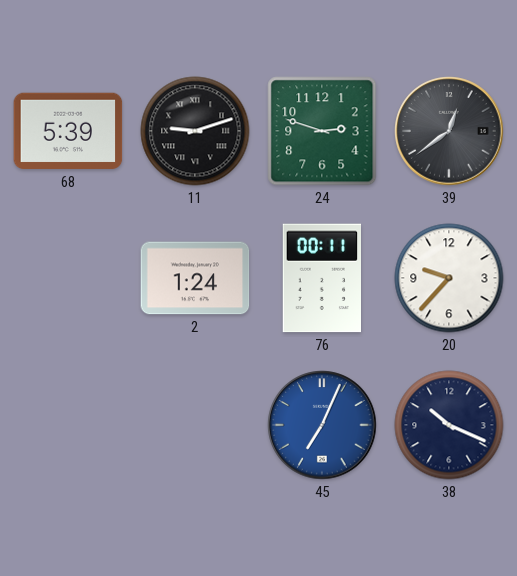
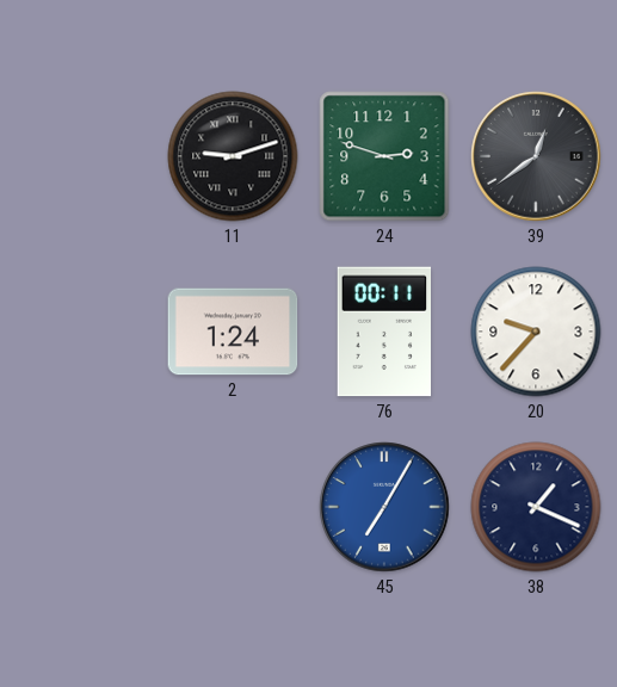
68: 5:39 -> none (68, 131)
45: 7:04 -> 7:05 (384, 507)
38: 10:19 -> 1:19 (536, 507)
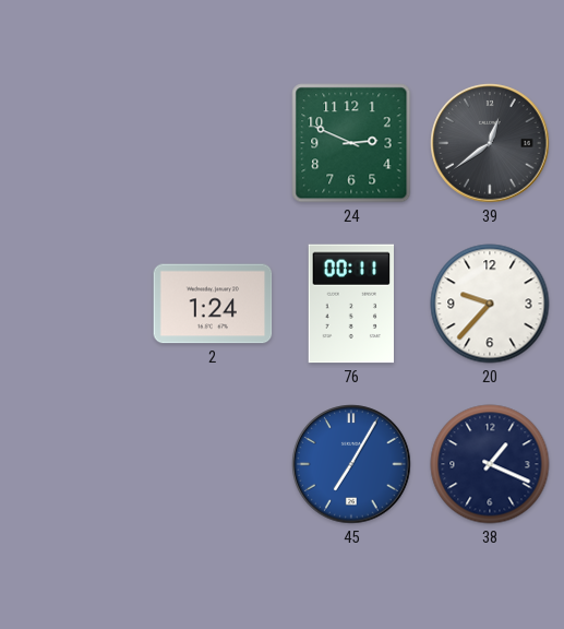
11: 9:12 -> none (233, 156)
24: 2:48 -> 2:49 (351, 143)
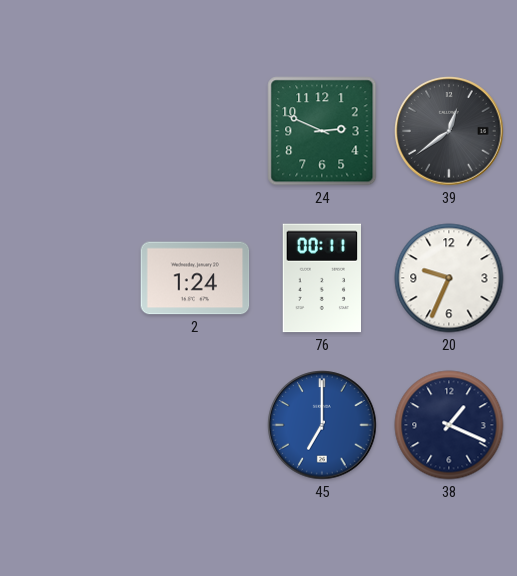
20: 9:37 -> 9:34 (449, 278)
45: 7:05 -> 7:00 (322, 425)
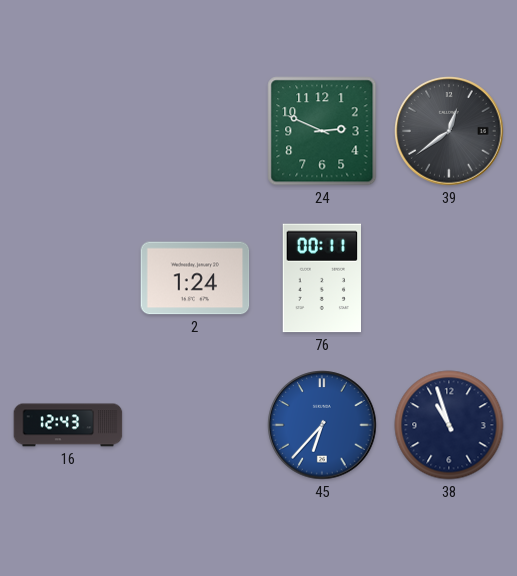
20: 9:34 -> none (449, 278)
16: none -> 12:43 (68, 425)
45: 7:00 -> 6:37 (322, 425)
38: 1:19 -> 10:57 (449, 425)
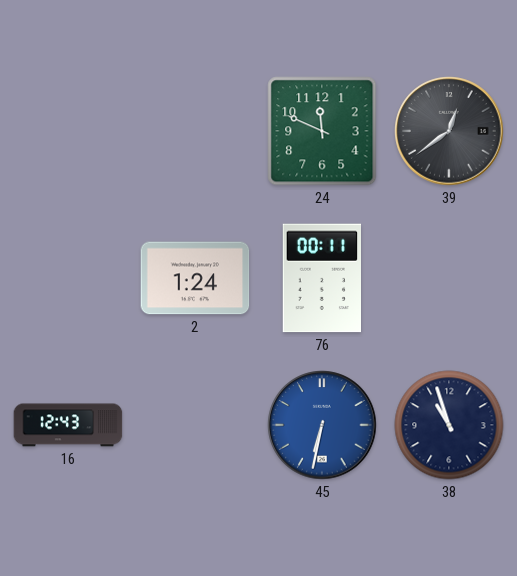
24: 2:49 -> 11:49 (322, 131)
45: 6:37 -> 6:32 (322, 425)
